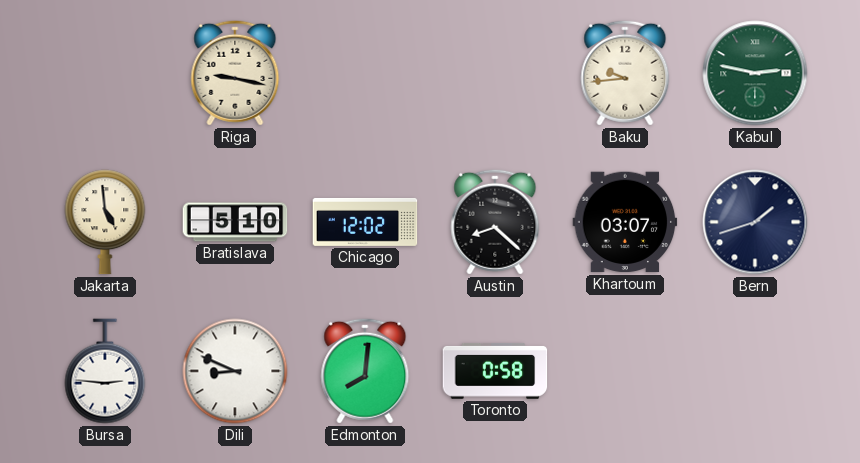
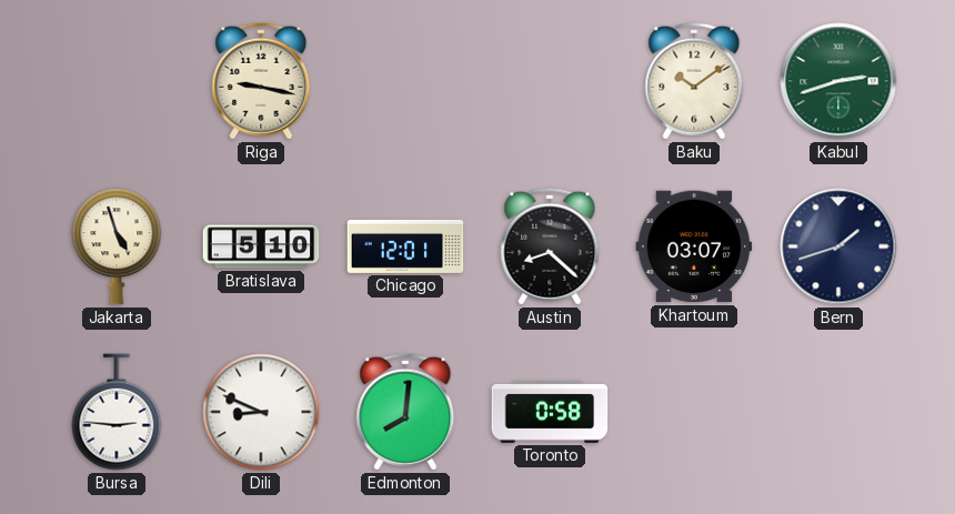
Baku: 9:44 -> 10:09 (694, 81)
Kabul: 2:47 -> 2:42 (838, 81)
Jakarta: 4:59 -> 4:57 (117, 246)
Chicago: 12:02 -> 12:01 (405, 246)
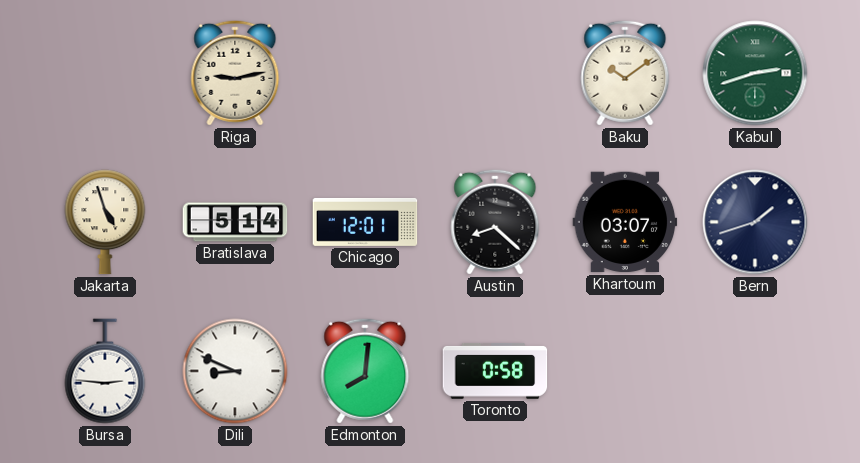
Riga: 9:17 -> 9:13 (235, 73)
Bratislava: 5:10 -> 5:14 (235, 222)
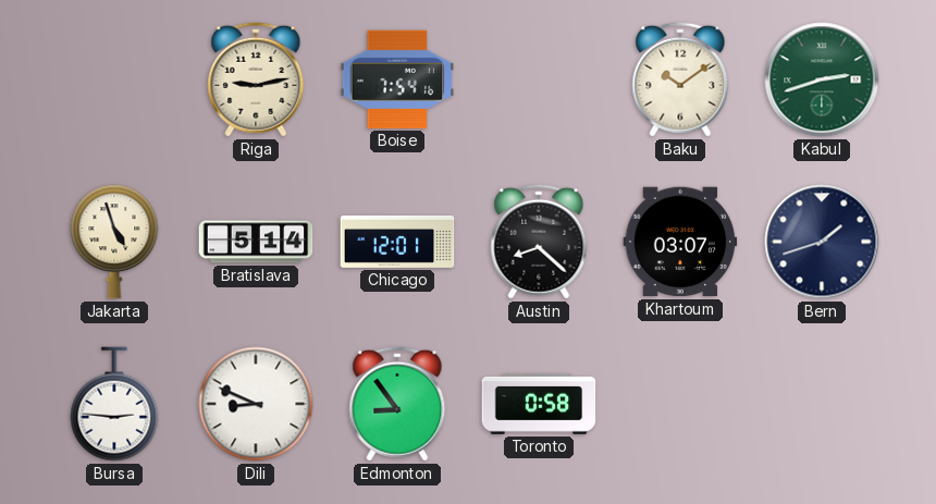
Boise: none -> 7:54 (397, 79)
Edmonton: 8:01 -> 8:54 (397, 404)
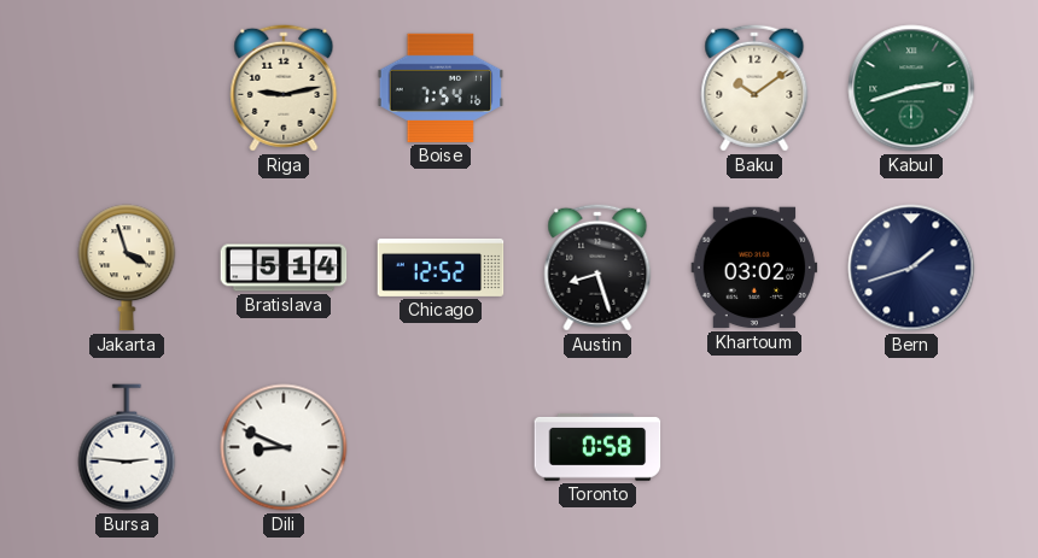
Jakarta: 4:57 -> 3:57 (127, 268)
Chicago: 12:01 -> 12:52 (441, 268)
Austin: 8:22 -> 8:27 (597, 268)
Khartoum: 03:07 -> 03:02 (754, 268)
Edmonton: 8:54 -> none (397, 404)
